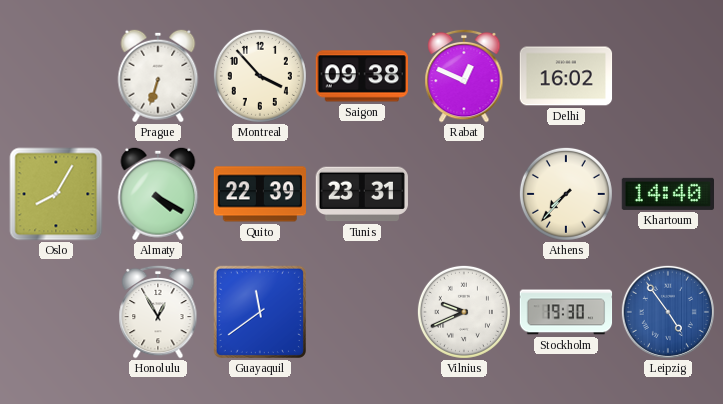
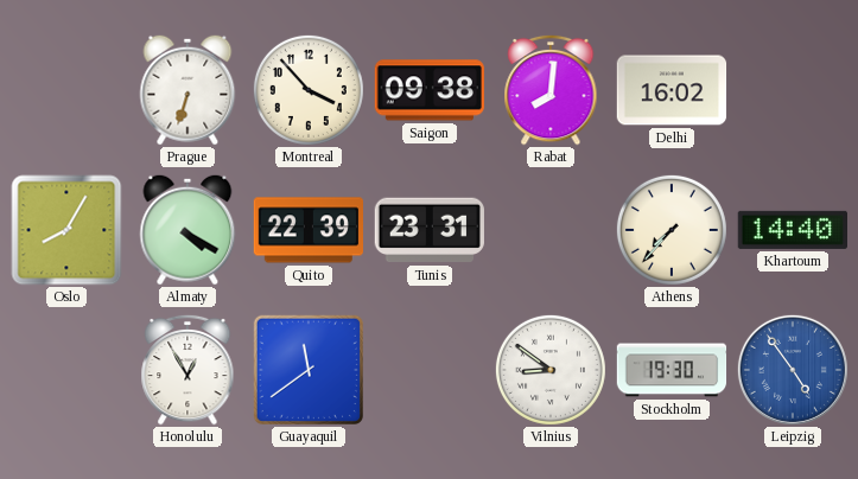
Rabat: 12:49 -> 8:01 (551, 90)
Vilnius: 9:41 -> 8:51 (551, 370)
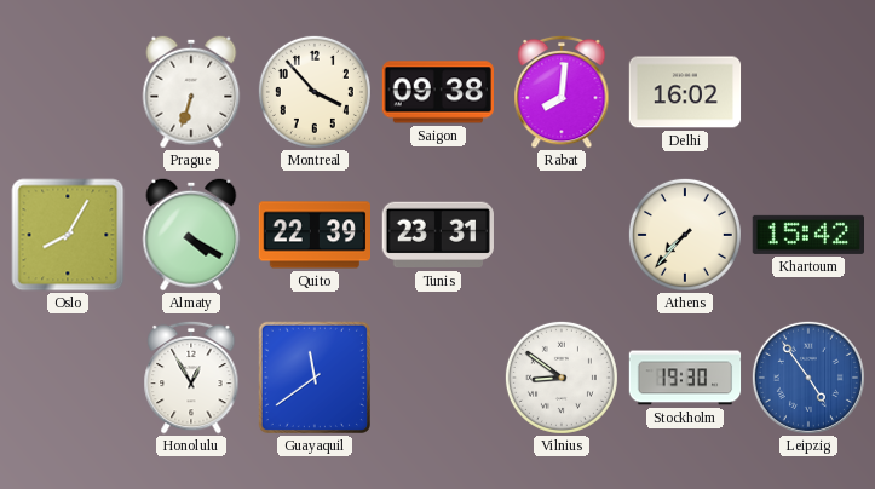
Khartoum: 14:40 -> 15:42 (807, 235)
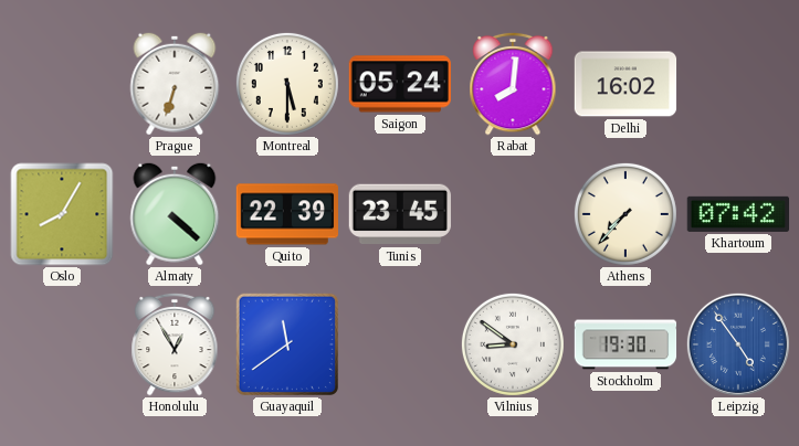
Montreal: 3:53 -> 5:30 (287, 84)
Saigon: 09:38 -> 05:24 (399, 84)
Almaty: 4:20 -> 4:22 (175, 214)
Tunis: 23:31 -> 23:45 (400, 214)
Khartoum: 15:42 -> 07:42 (737, 214)
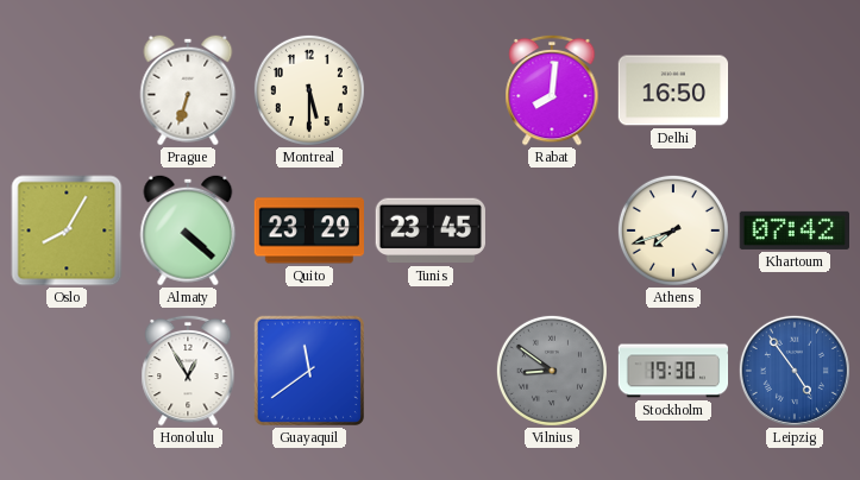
Saigon: 05:24 -> none (399, 84)
Delhi: 16:02 -> 16:50 (673, 90)
Quito: 22:39 -> 23:29 (308, 230)
Athens: 7:37 -> 7:42 (673, 230)
Vilnius dial: white -> grey (552, 371)
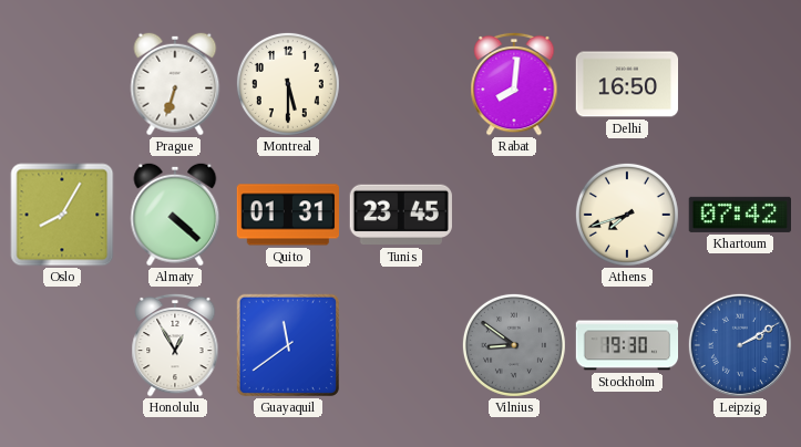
Quito: 23:29 -> 01:31 (287, 215)
Leipzig: 4:54 -> 2:10 (740, 345)
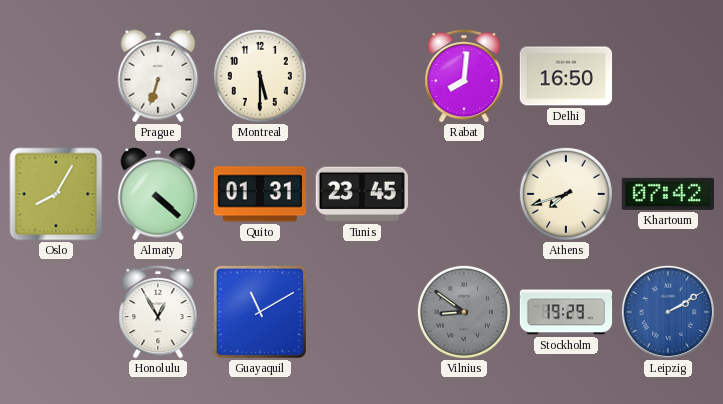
Guayaquil: 11:39 -> 11:10 (260, 312)
Stockholm: 19:30 -> 19:29 (566, 312)
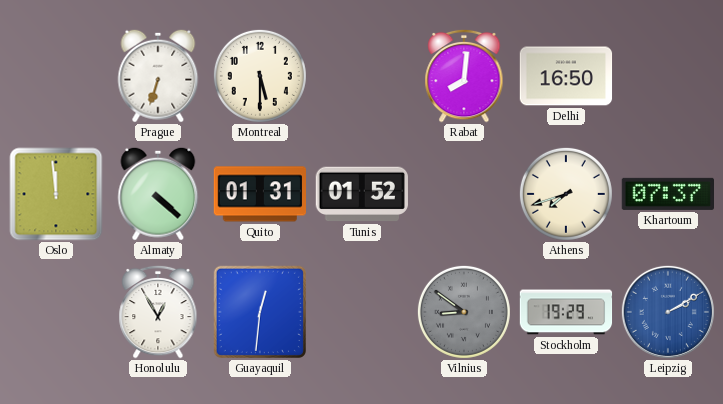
Oslo: 8:05 -> 11:59 (56, 194)
Tunis: 23:45 -> 01:52 (362, 194)
Khartoum: 07:42 -> 07:37 (667, 194)
Guayaquil: 11:10 -> 12:31 (260, 312)
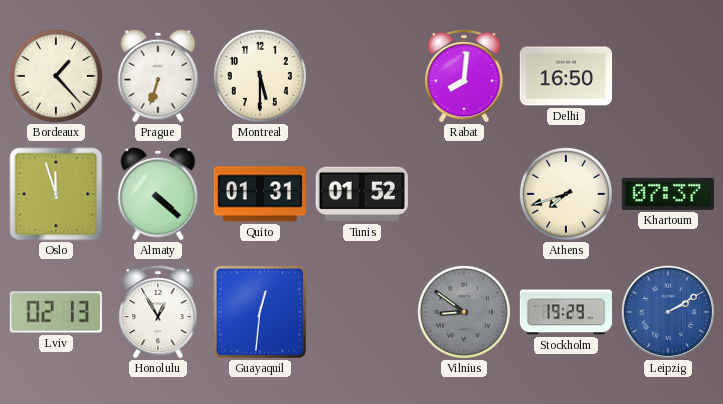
Bordeaux: none -> 1:23 (56, 76)
Oslo: 11:59 -> 11:57 (56, 194)
Lviv: none -> 02:13 (56, 312)
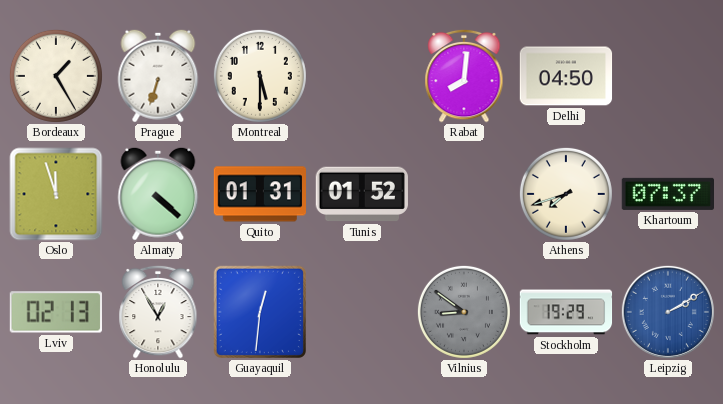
Bordeaux: 1:23 -> 1:25 (56, 76)
Delhi: 16:50 -> 04:50 (566, 76)
